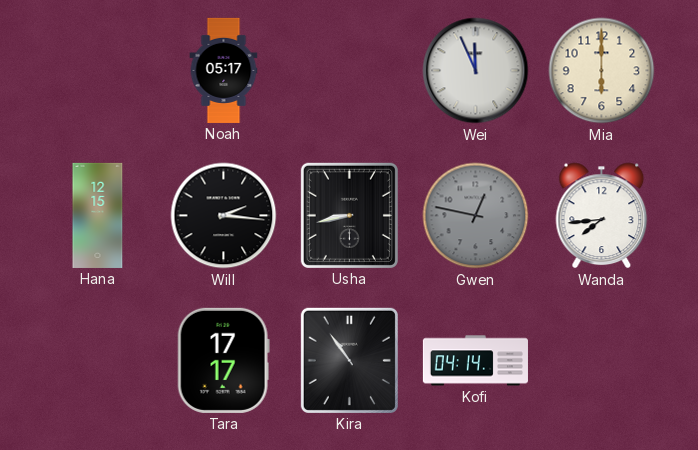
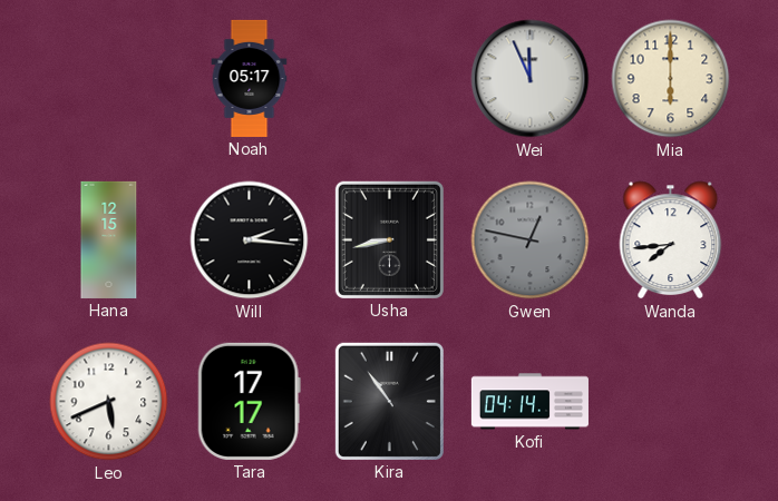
Leo: none -> 5:41 (109, 402)
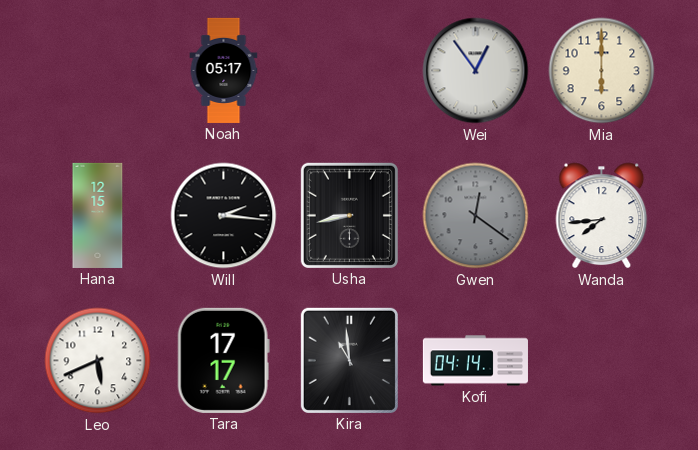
Wei: 11:56 -> 12:54 (476, 71)
Gwen: 12:47 -> 12:21 (476, 216)
Kira: 10:54 -> 10:59 (349, 360)
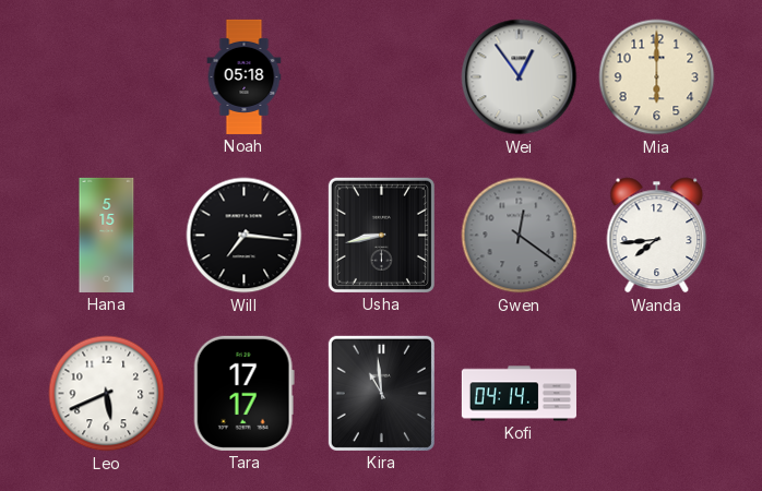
Noah: 05:17 -> 05:18 (245, 76)
Hana: 12:15 -> 5:15 (107, 235)
Will: 2:16 -> 7:16 (245, 236)
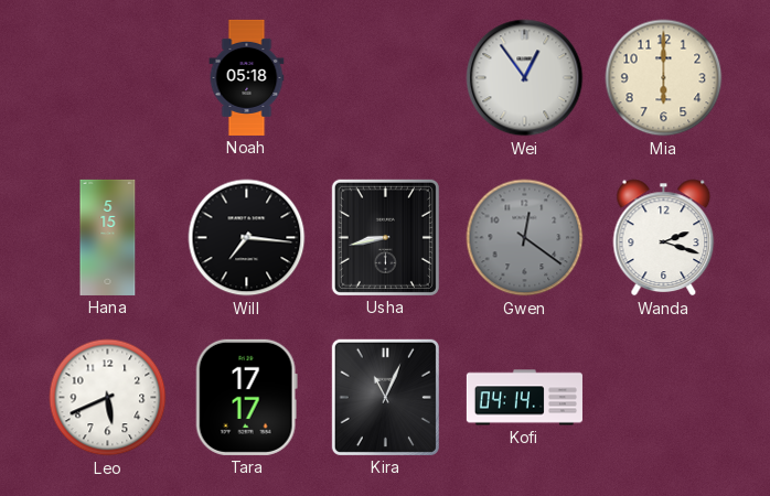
Wanda: 7:44 -> 2:18 (664, 238)
Kira: 10:59 -> 11:04 (385, 397)
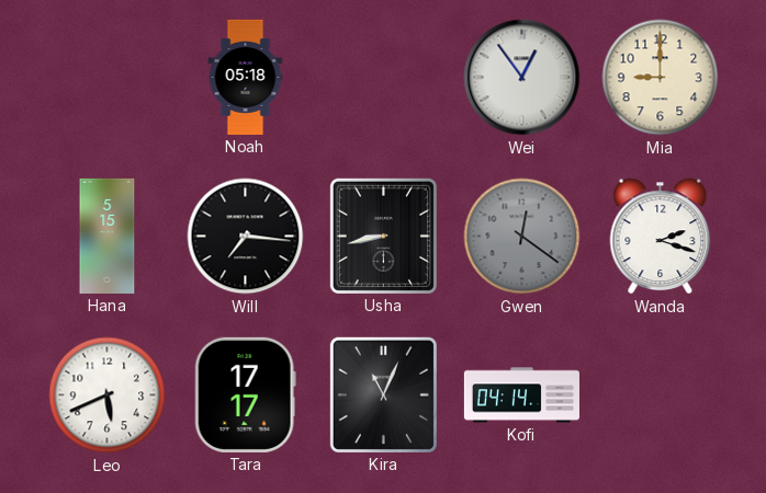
Mia: 6:00 -> 9:00 (661, 78)
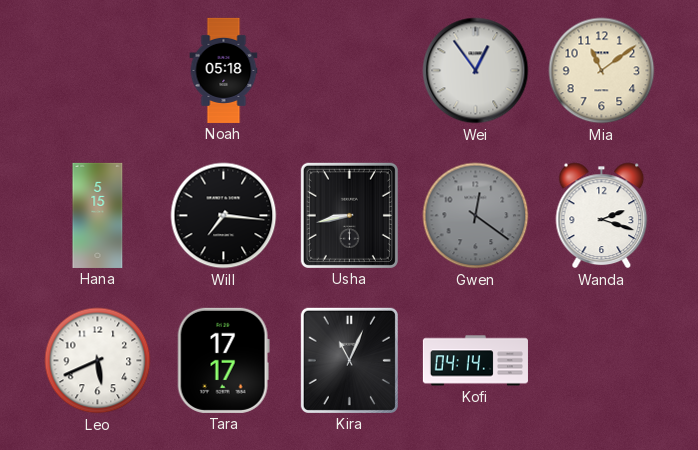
Mia: 9:00 -> 11:09 (602, 71)
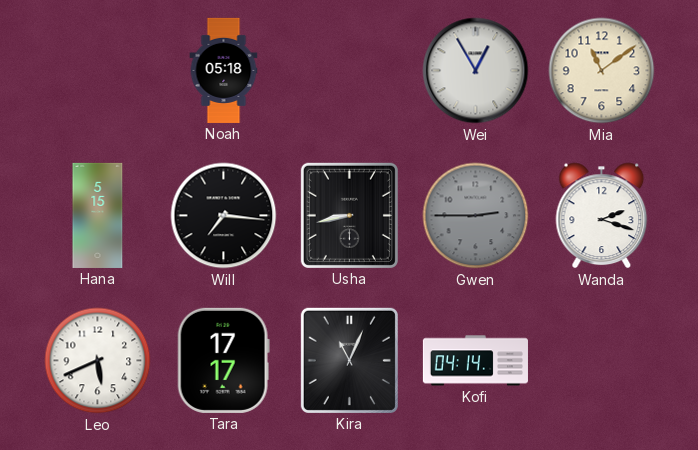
Wei: 12:54 -> 12:55 (476, 71)
Gwen: 12:21 -> 2:45 (476, 216)
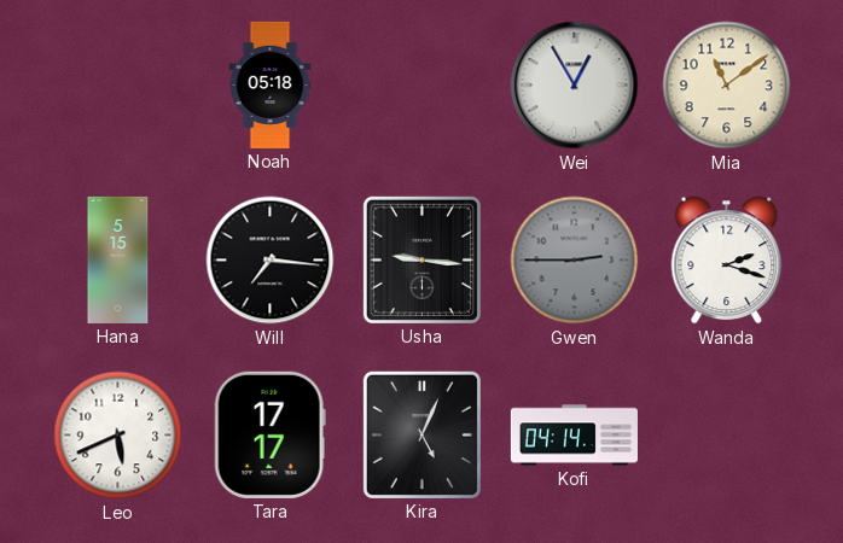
Usha: 8:43 -> 9:16 (421, 259)
Kira: 11:04 -> 5:04 (421, 434)
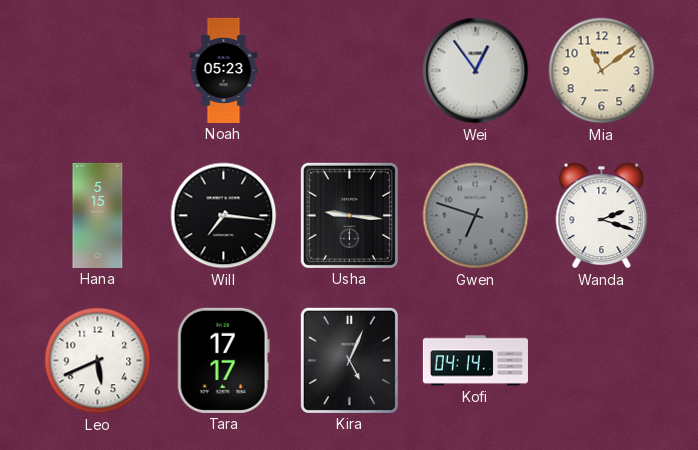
Noah: 05:18 -> 05:23 (224, 70)
Wei: 12:55 -> 12:54 (476, 71)
Gwen: 2:45 -> 6:48 (476, 216)
